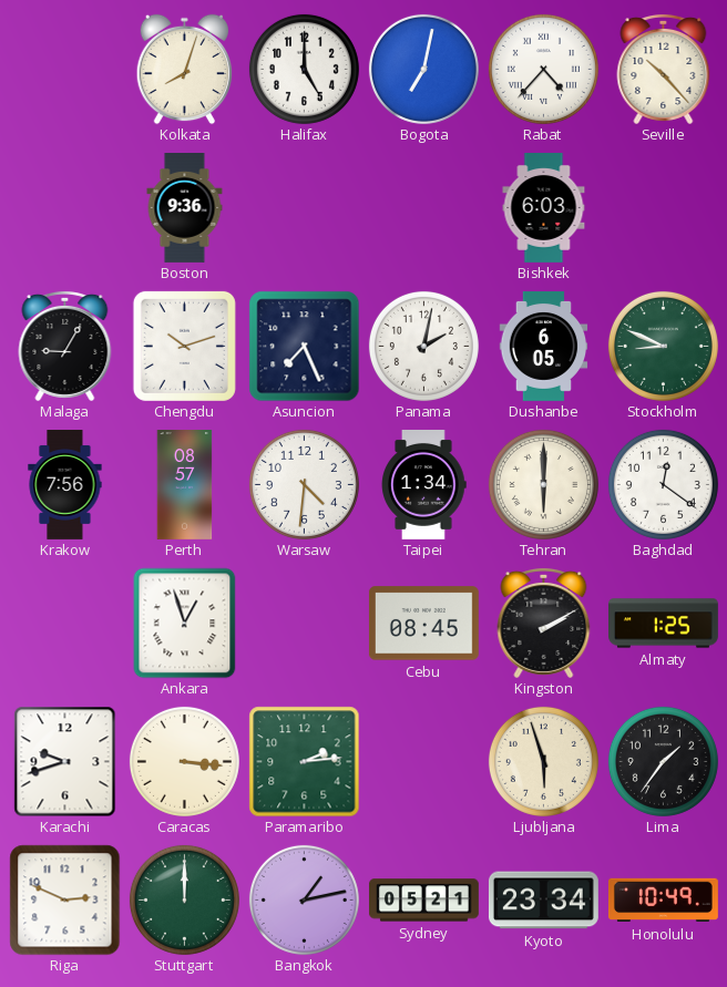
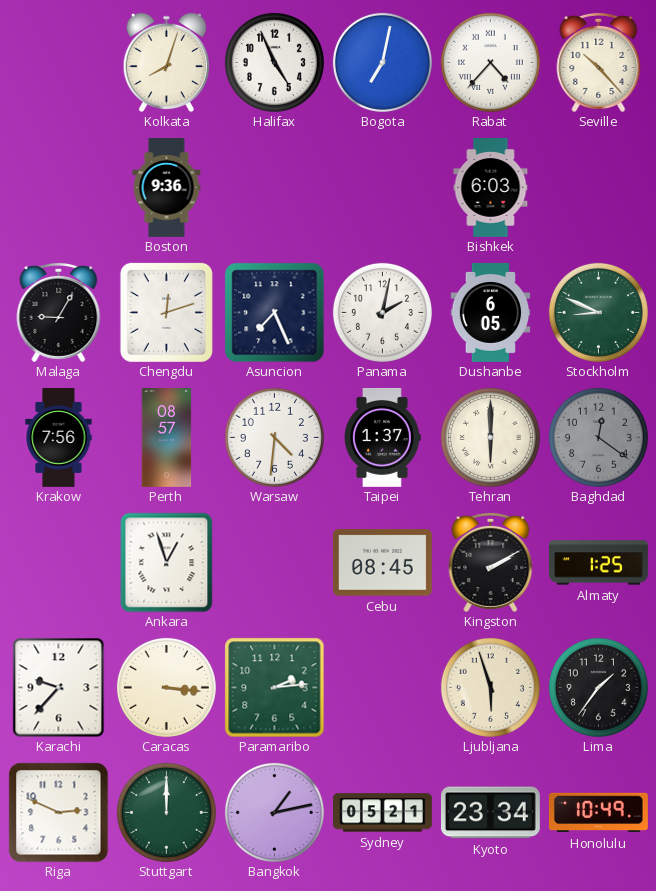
Halifax: 5:00 -> 4:56 (274, 62)
Chengdu: 10:12 -> 12:12 (166, 312)
Taipei: 1:34 -> 1:37 (383, 437)
Baghdad dial: white -> grey (598, 437)
Karachi: 9:42 -> 9:37 (59, 687)
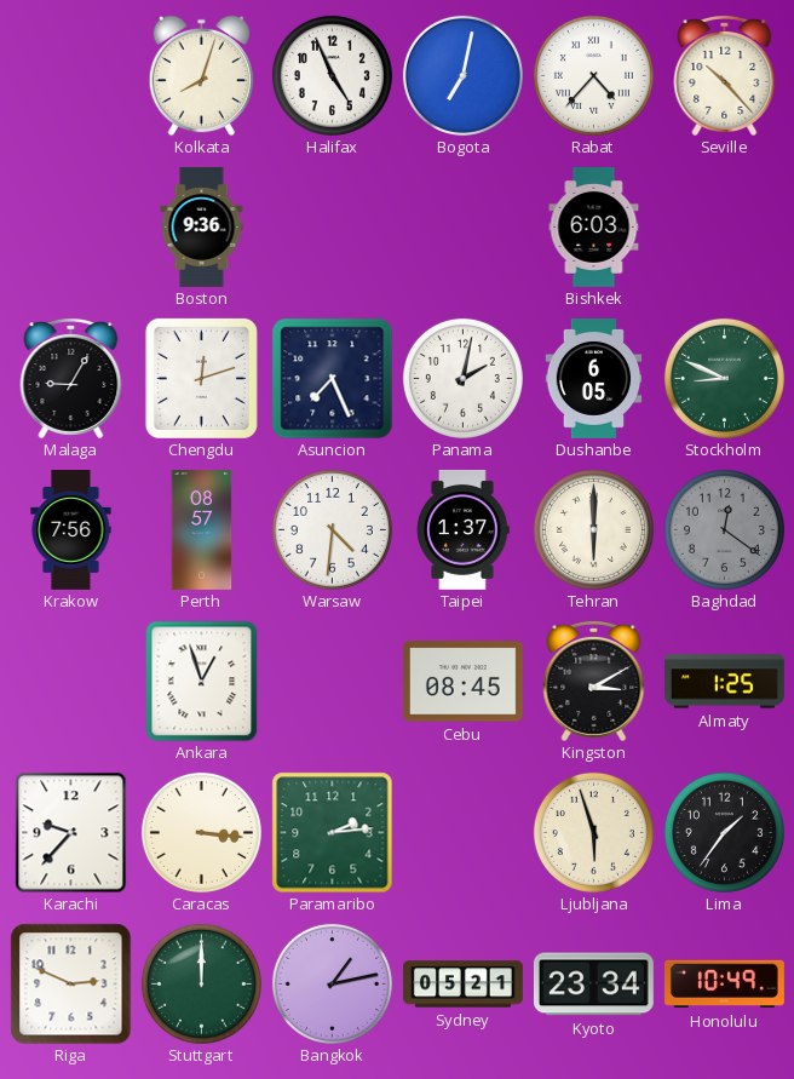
Kingston: 2:10 -> 3:10 (594, 681)
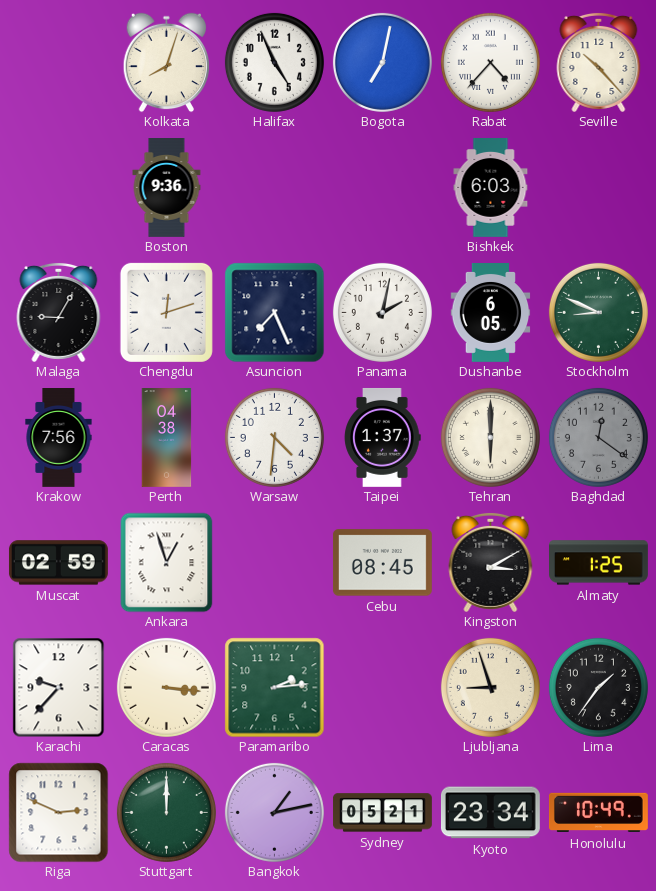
Perth: 08:57 -> 04:38 (167, 438)
Muscat: none -> 02:59 (59, 563)
Ljubljana: 5:57 -> 8:57 (490, 687)
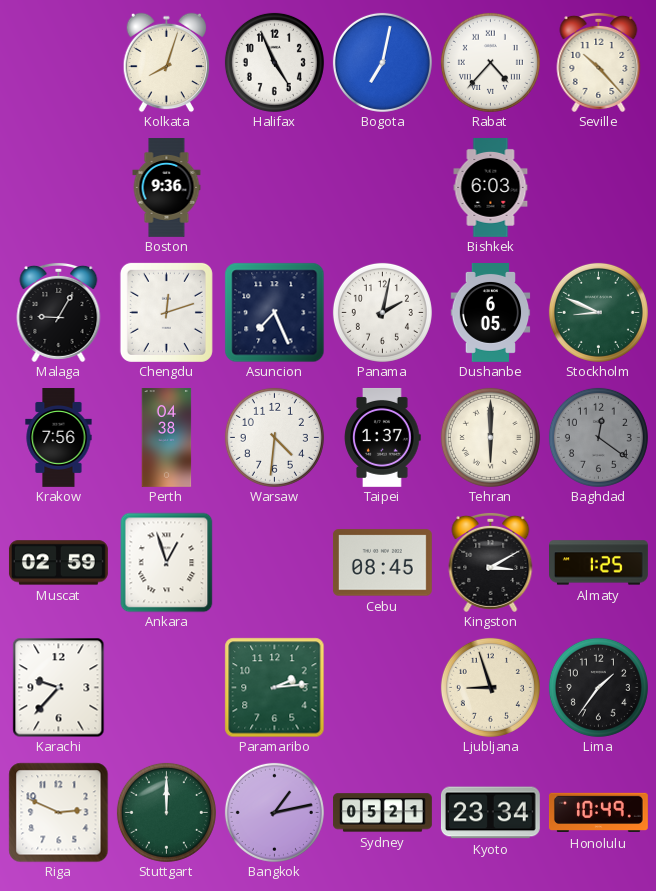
Caracas: 3:16 -> none (166, 687)
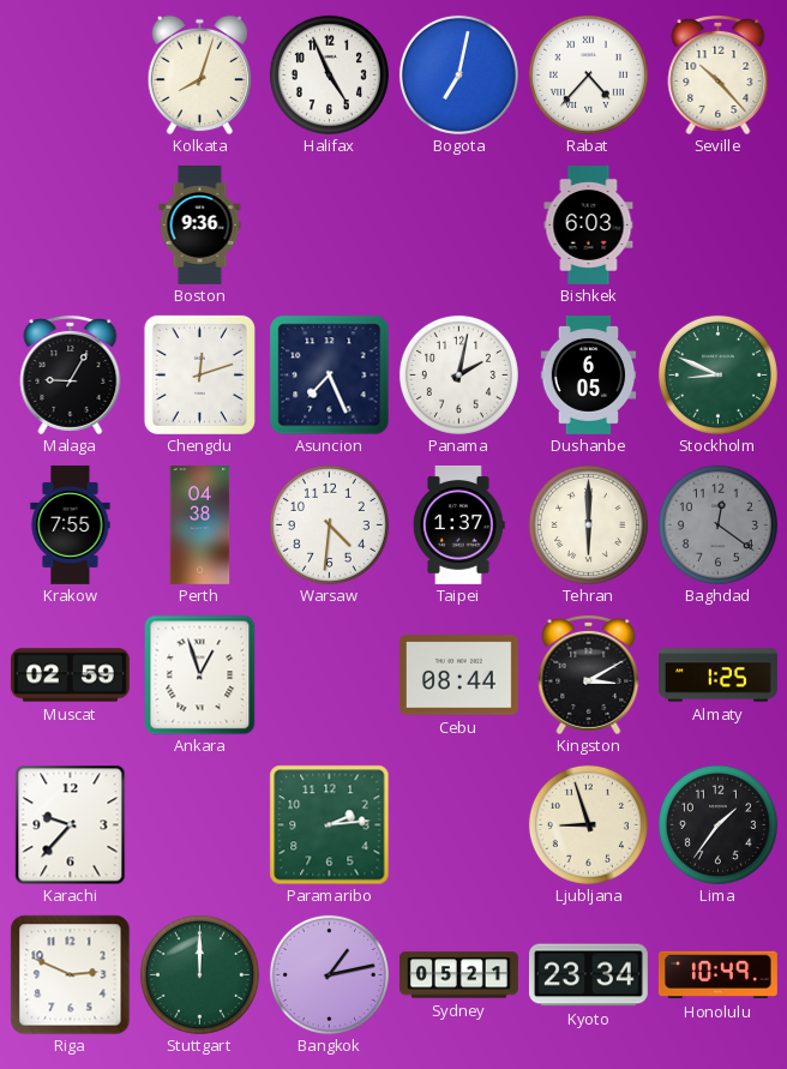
Krakow: 7:56 -> 7:55 (71, 526)
Cebu: 08:45 -> 08:44 (458, 675)
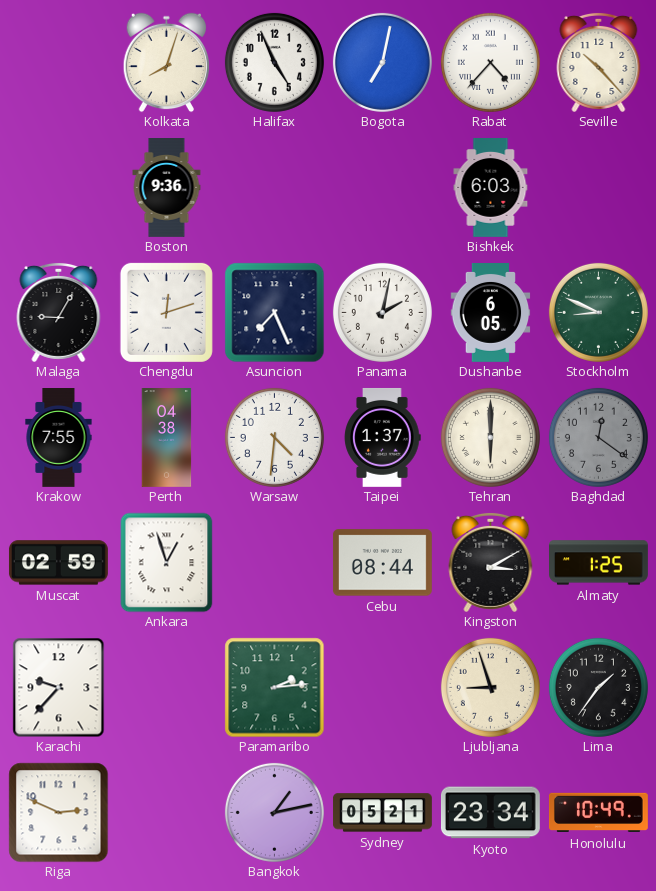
Stuttgart: 12:00 -> none (199, 974)
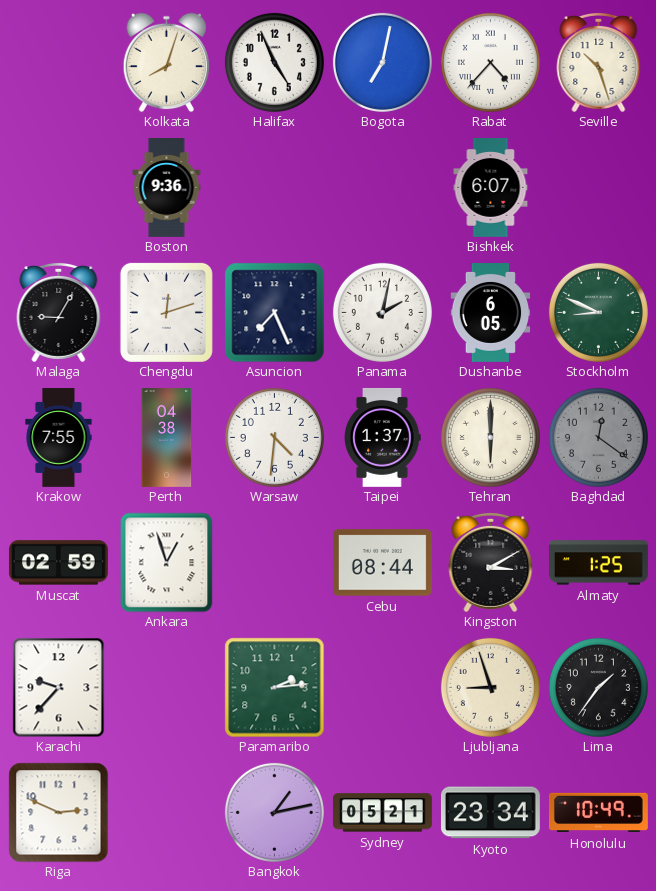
Seville: 10:23 -> 10:27 (599, 62)
Bishkek: 6:03 -> 6:07 (491, 188)
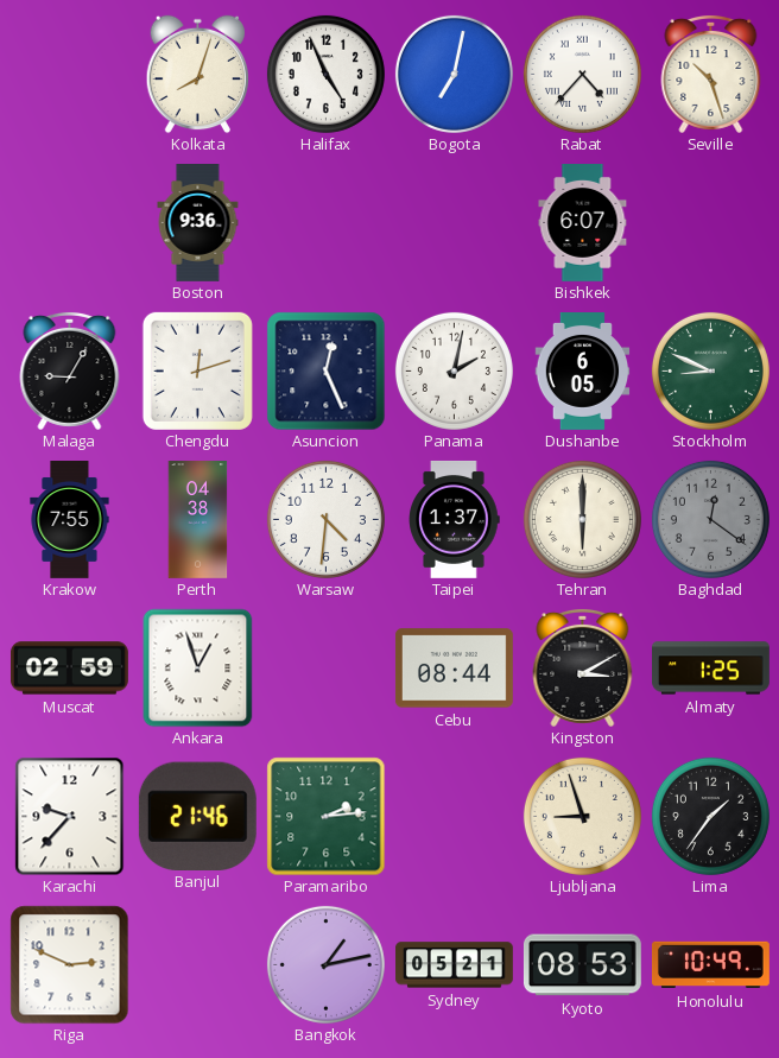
Asuncion: 7:26 -> 12:26 (325, 370)
Banjul: none -> 21:46 (197, 816)
Kyoto: 23:34 -> 08:53 (582, 965)
